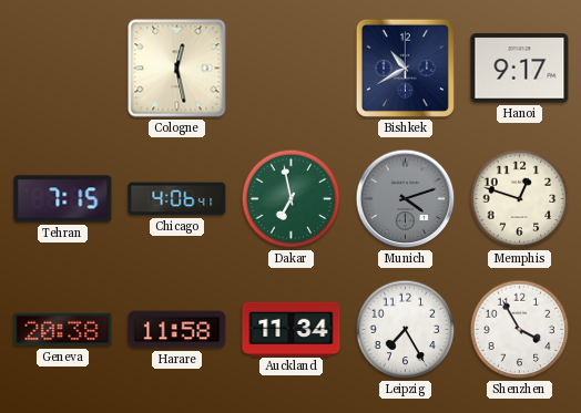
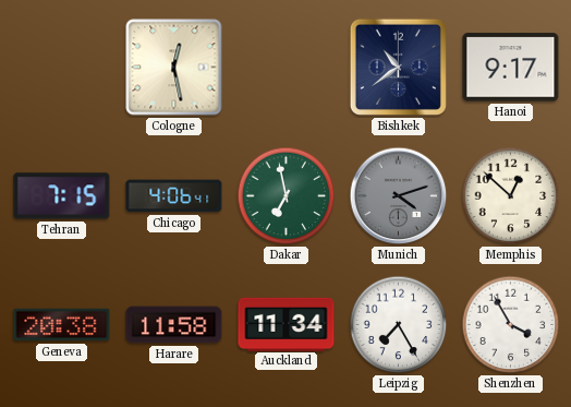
Bishkek: 10:40 -> 10:39 (398, 67)
Memphis: 12:48 -> 12:52 (511, 196)
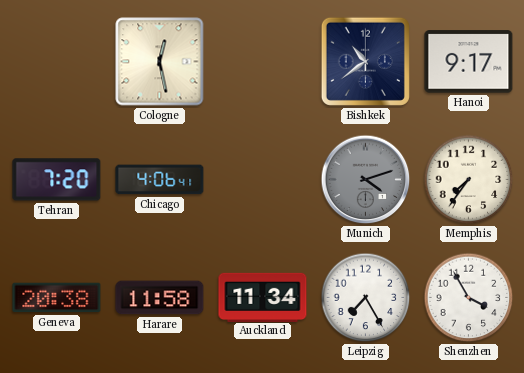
Tehran: 7:15 -> 7:20 (57, 180)
Dakar: 6:58 -> none (287, 196)
Memphis: 12:52 -> 7:36 (469, 180)
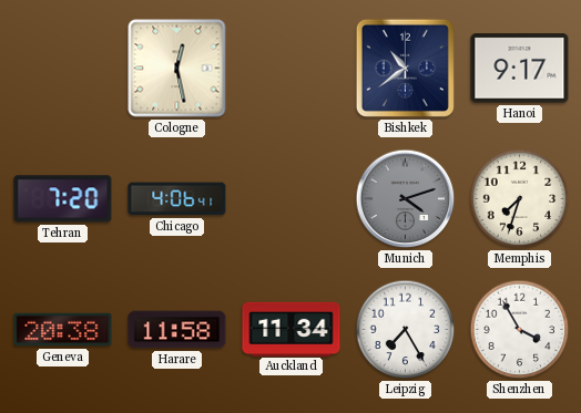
Memphis: 7:36 -> 7:33 (520, 199)
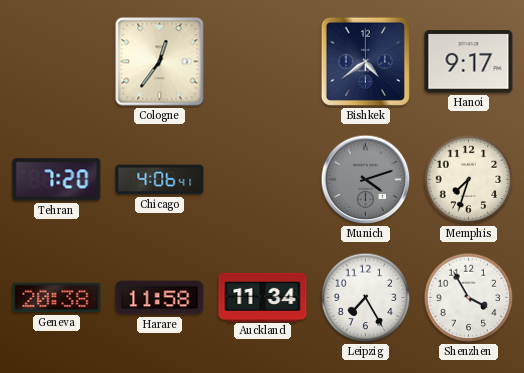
Cologne: 12:28 -> 12:36 (160, 62)
Bishkek: 10:39 -> 4:39 (365, 61)
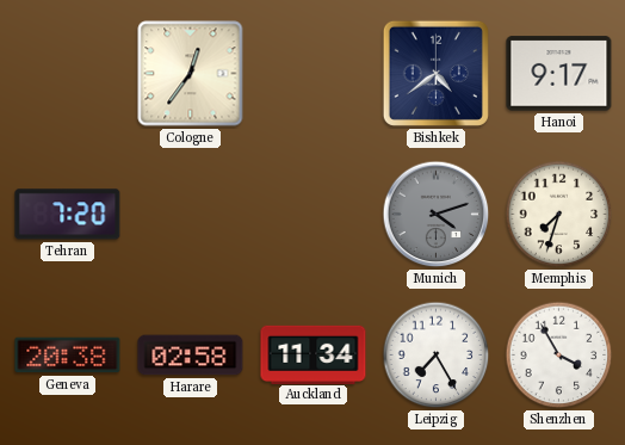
Chicago: 4:06 -> none (160, 180)
Harare: 11:58 -> 02:58 (191, 356)
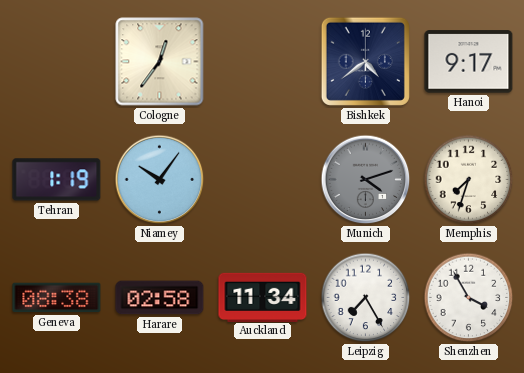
Tehran: 7:20 -> 1:19 (57, 180)
Niamey: none -> 10:06 (160, 180)
Geneva: 20:38 -> 08:38 (57, 298)
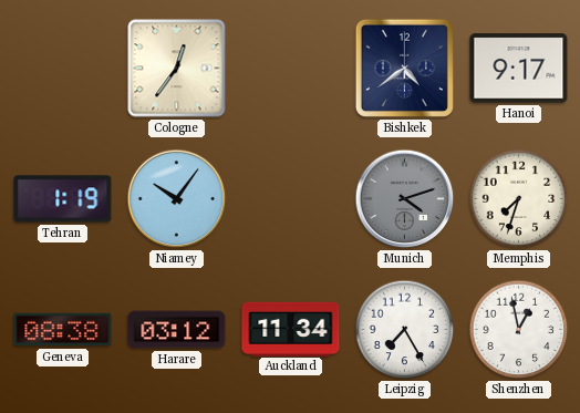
Harare: 02:58 -> 03:12 (177, 330)
Shenzhen: 3:55 -> 12:58 (519, 330)
